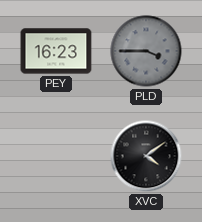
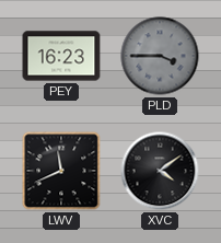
LWV: none -> 11:41 (61, 171)
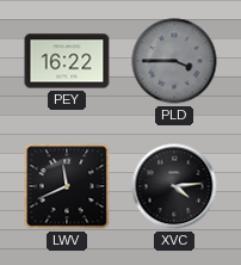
PEY: 16:23 -> 16:22 (67, 61)
XVC: 4:09 -> 4:14 (174, 186)
